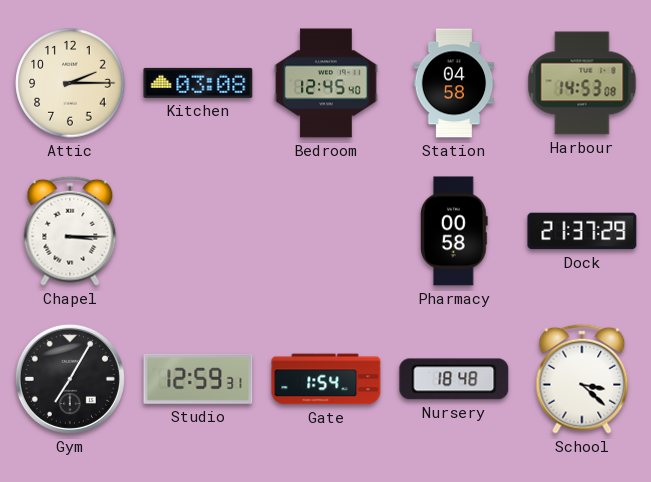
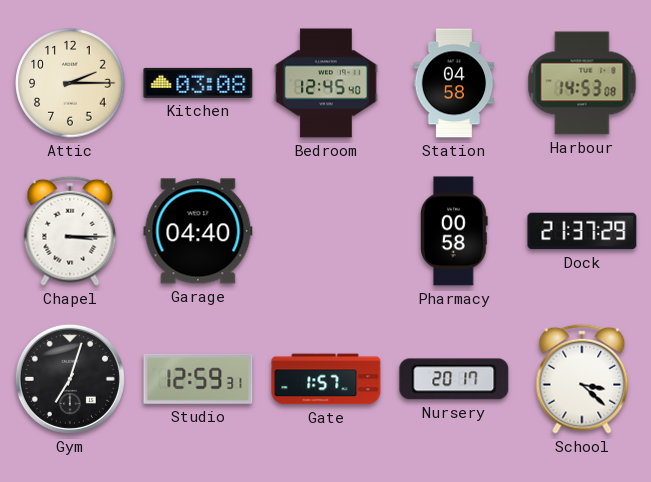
Garage: none -> 04:40 (198, 231)
Gym: 7:05 -> 7:03 (70, 379)
Gate: 1:54 -> 1:57 (326, 379)
Nursery: 18:48 -> 20:17 (454, 379)
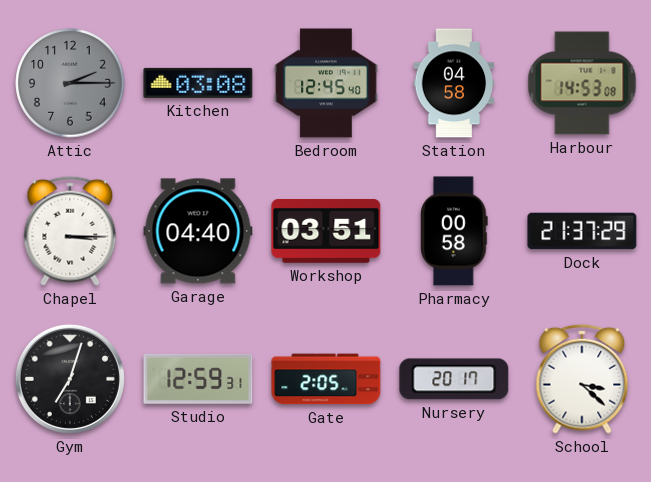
Attic dial: cream -> grey (70, 83)
Workshop: none -> 03:51 (326, 231)
Gate: 1:57 -> 2:05 (326, 379)
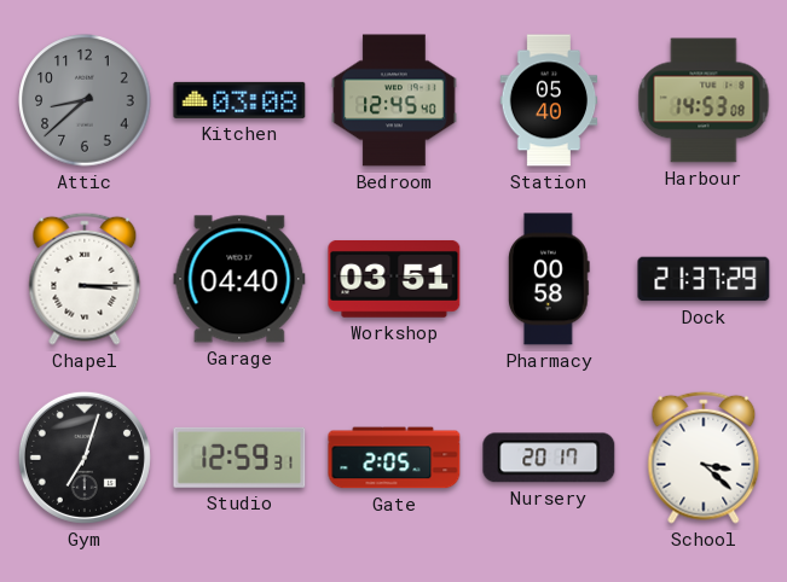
Attic: 2:15 -> 8:38 (85, 100)
Station: 04:58 -> 05:40 (549, 100)
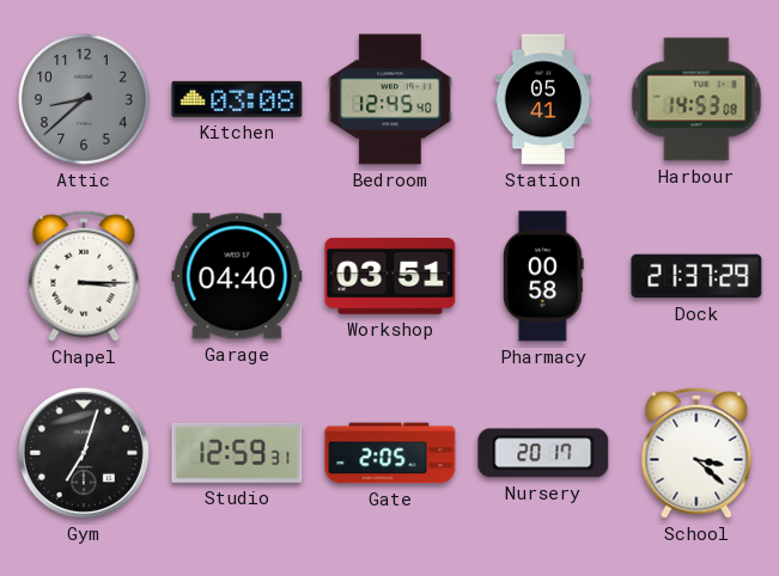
Station: 05:40 -> 05:41 (543, 99)
